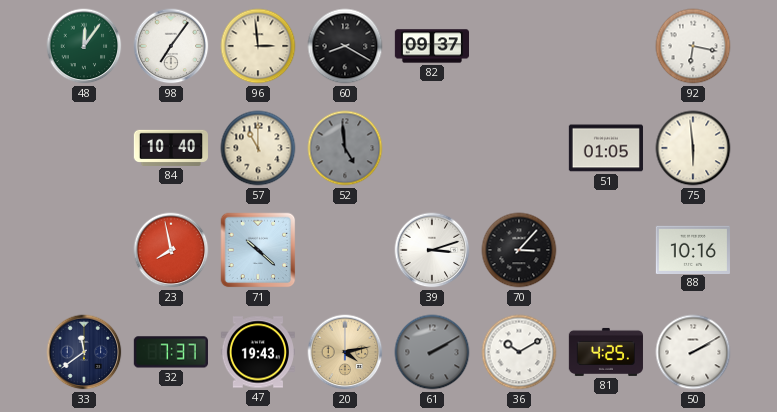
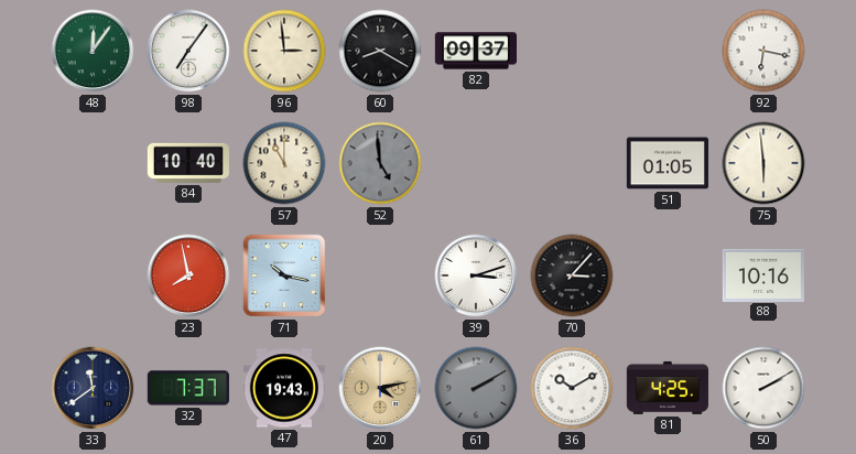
71: 10:22 -> 10:17 (284, 275)
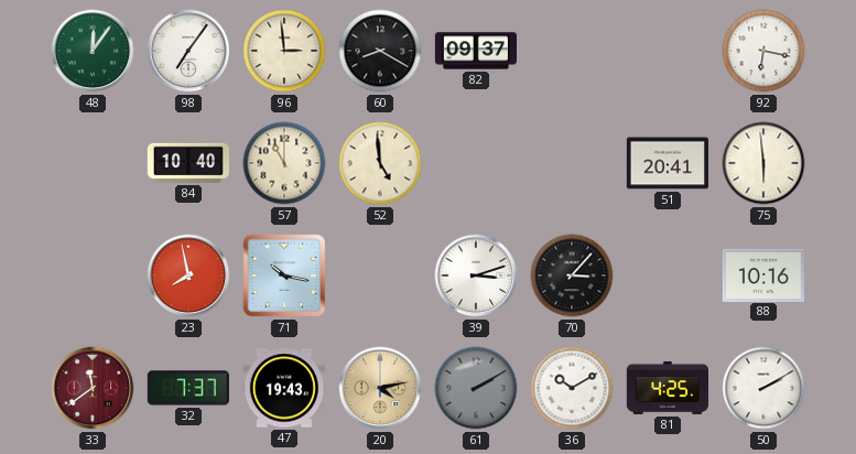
52 dial: grey -> cream (380, 163)
51: 01:05 -> 20:41 (668, 163)
33 dial: navy -> burgundy (93, 388)
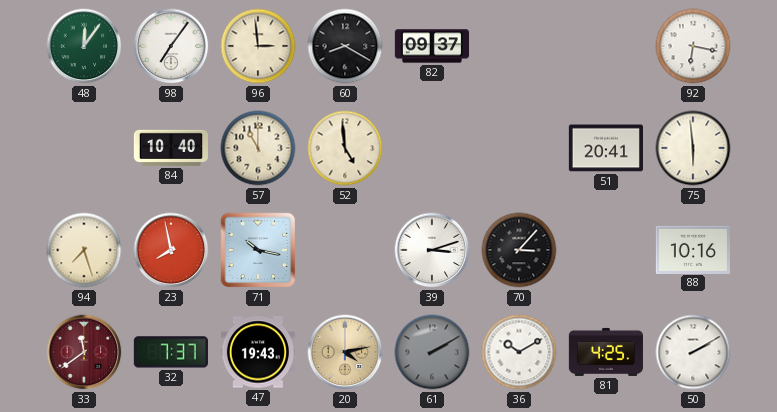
94: none -> 7:27 (84, 250)
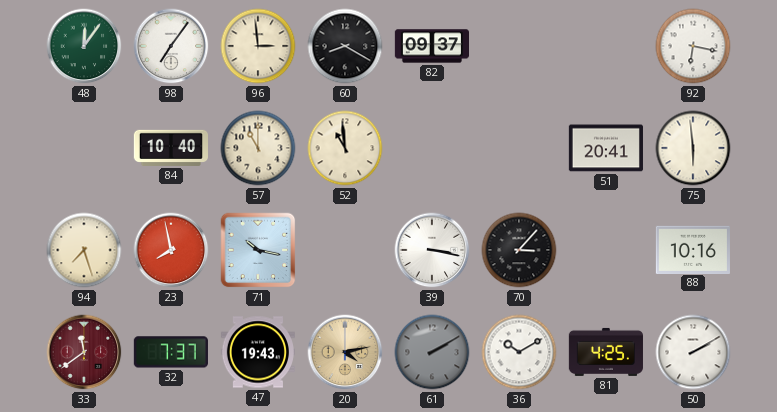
52: 4:59 -> 10:59 (345, 148)
39: 3:12 -> 3:17 (432, 250)
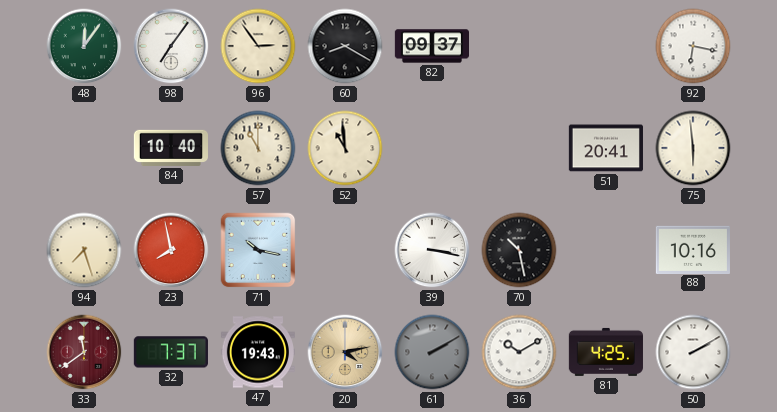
96: 2:59 -> 2:54 (258, 46)
70: 3:07 -> 10:28 (519, 250)
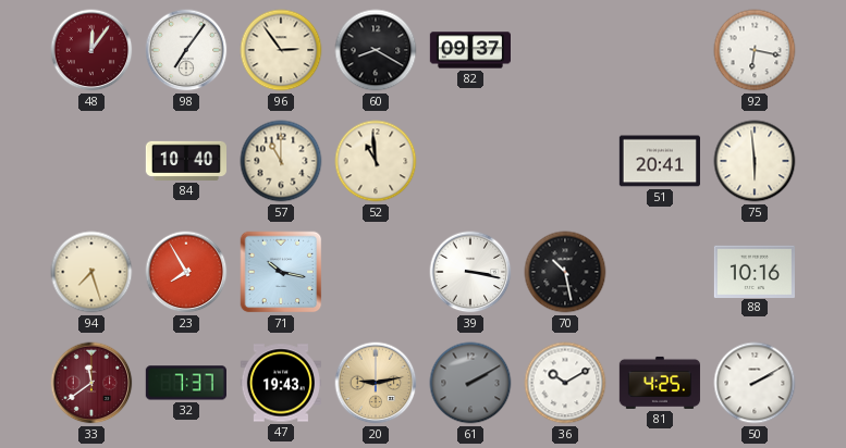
48 dial: green -> burgundy (91, 50)
23: 7:58 -> 7:55 (186, 272)
20: 4:13 -> 9:13 (376, 383)
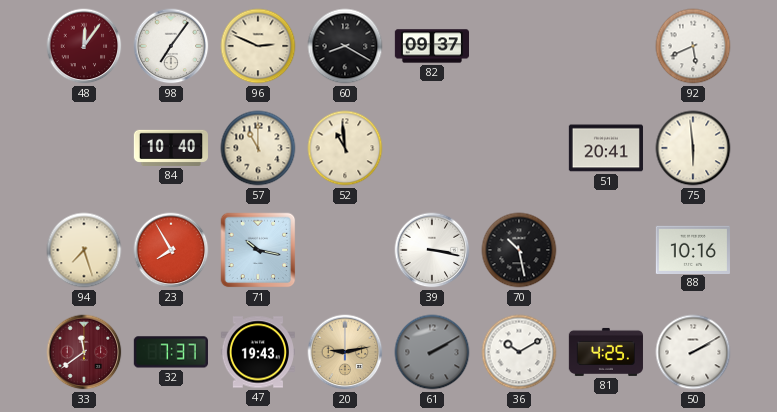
96: 2:54 -> 2:49 (258, 46)
92: 6:17 -> 5:41 (693, 46)
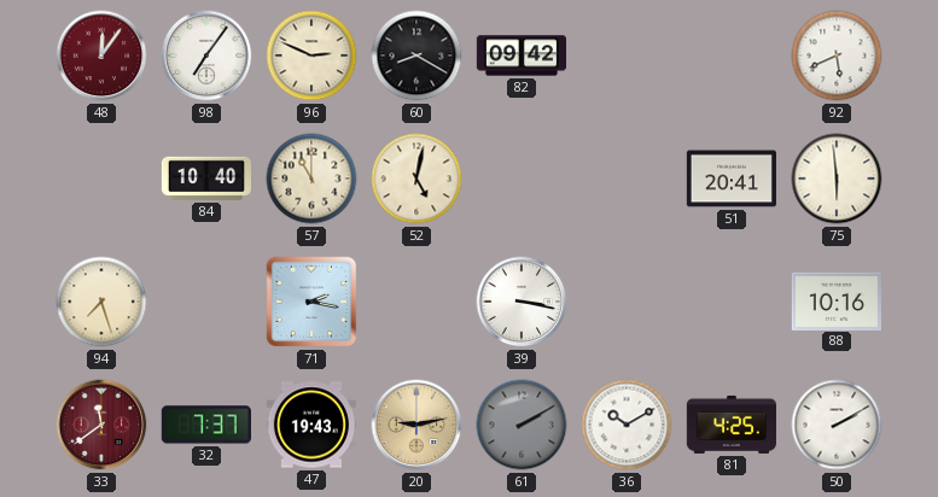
82: 09:37 -> 09:42 (520, 55)
52: 10:59 -> 5:02 (416, 179)
23: 7:55 -> none (171, 250)
71: 10:17 -> 2:17 (311, 302)
70: 10:28 -> none (519, 250)
